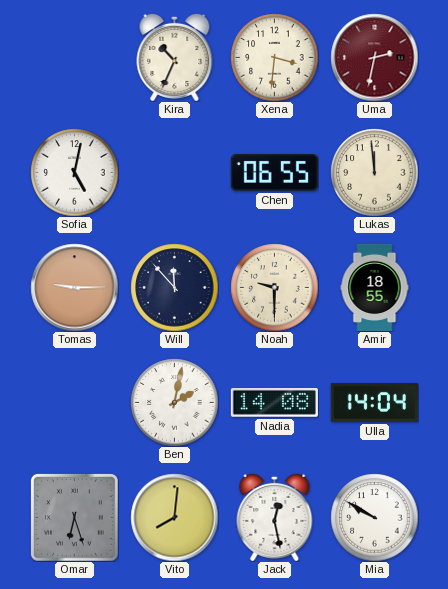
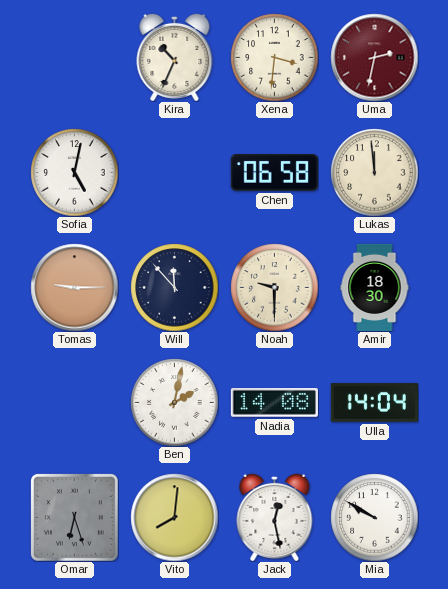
Chen: 06:55 -> 06:58 (274, 173)
Amir: 18:55 -> 18:30 (375, 287)
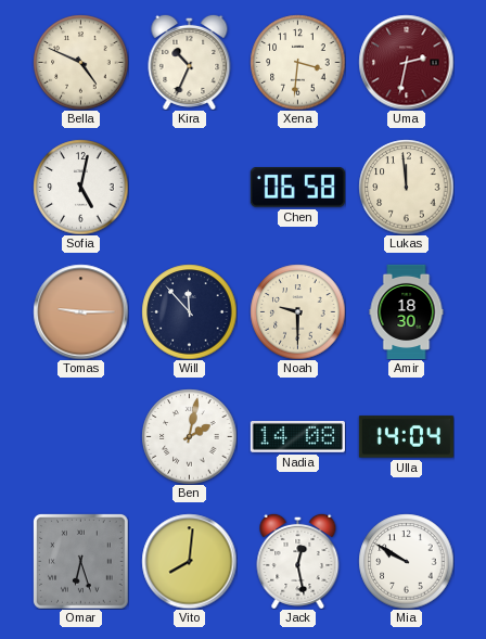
Bella: none -> 4:49 (80, 62)
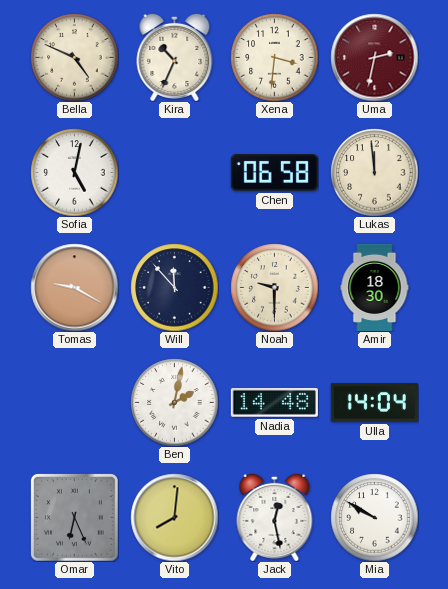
Tomas: 9:15 -> 9:20 (74, 287)
Nadia: 14:08 -> 14:48 (274, 403)
Omar: 6:27 -> 6:26 (75, 518)
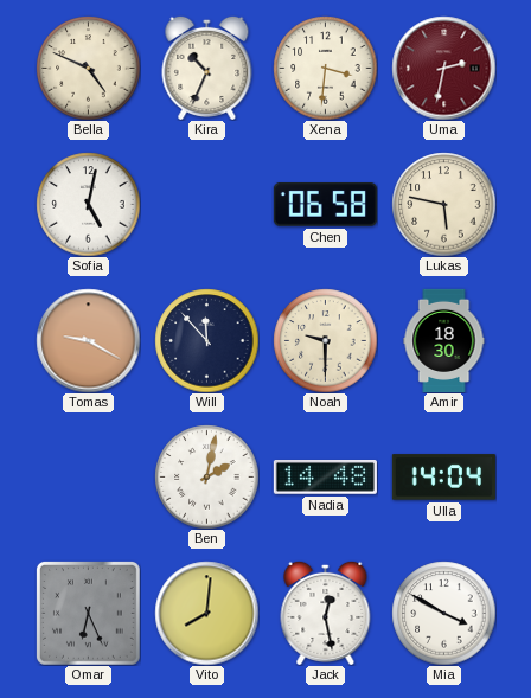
Lukas: 11:59 -> 5:47 (443, 204)
Mia: 9:50 -> 3:50 (443, 613)
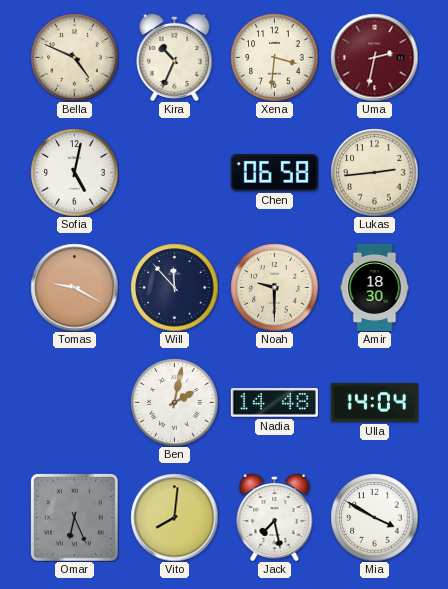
Lukas: 5:47 -> 2:44 (374, 172)
Jack: 12:28 -> 7:28 (275, 517)
